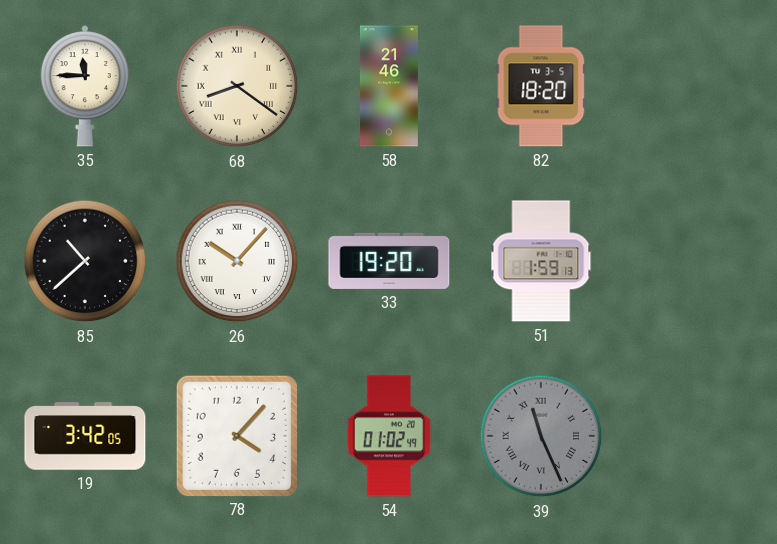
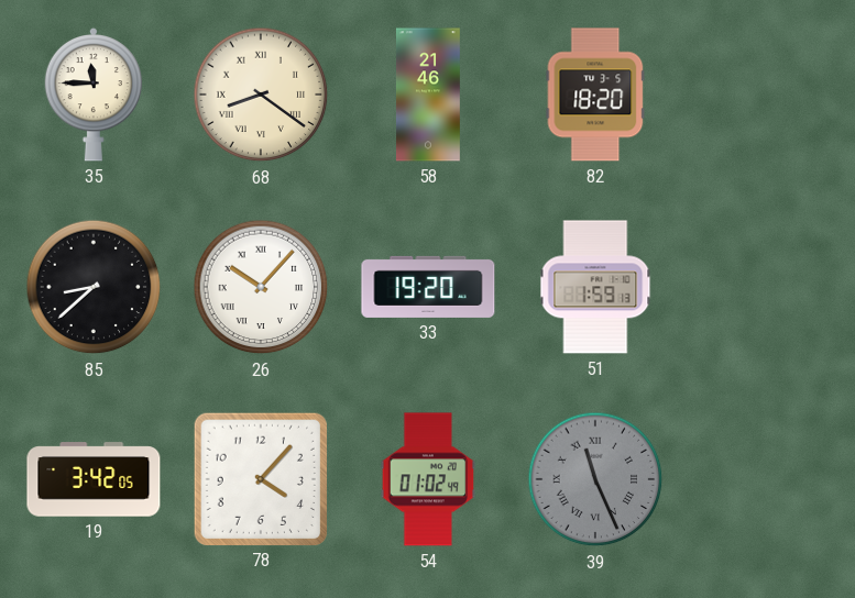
85: 10:38 -> 8:38 (94, 287)
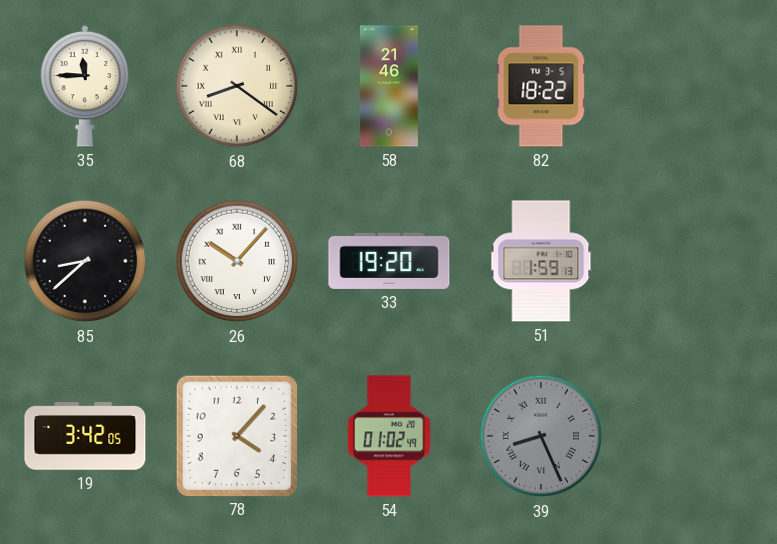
82: 18:20 -> 18:22 (541, 86)
39: 11:26 -> 8:26 (541, 436)
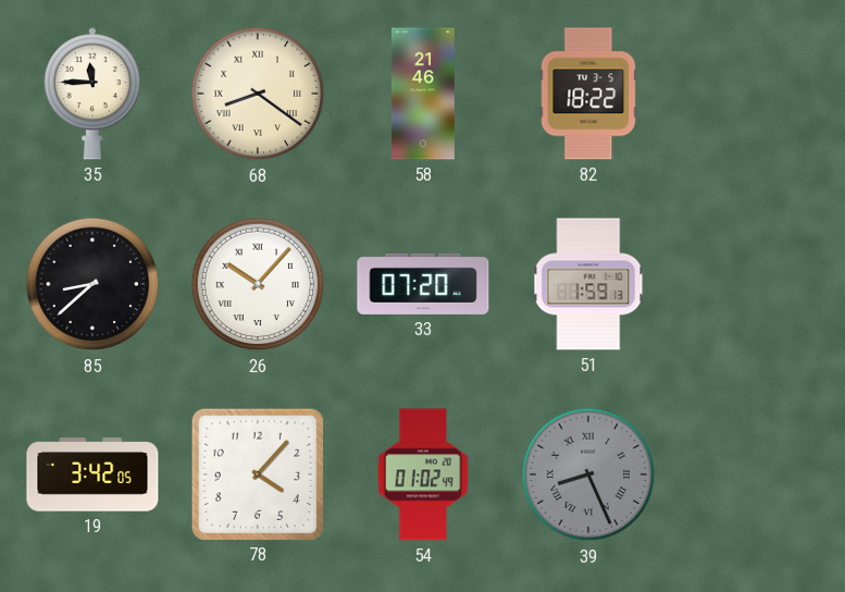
33: 19:20 -> 07:20 (423, 284)
